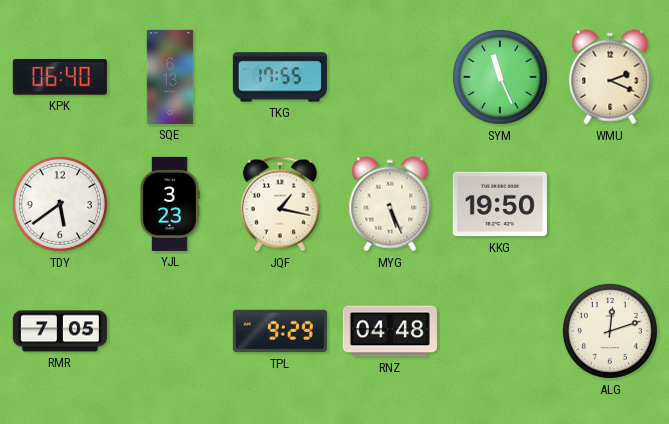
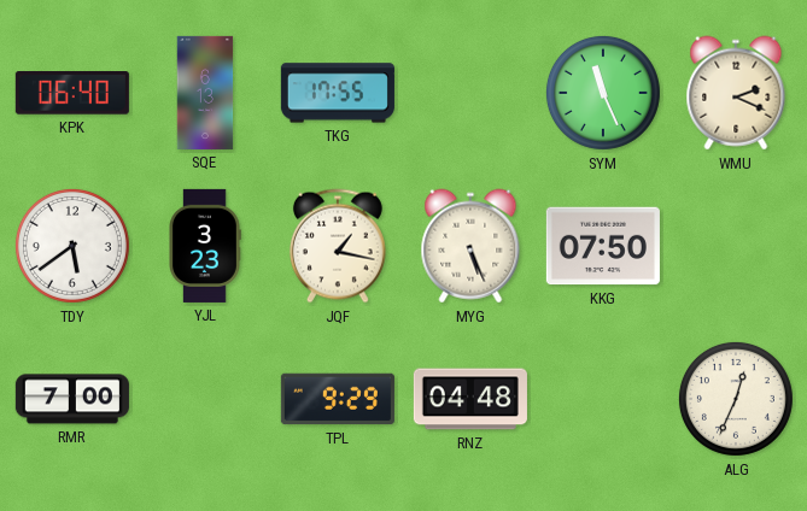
KKG: 19:50 -> 07:50 (603, 246)
RMR: 7:05 -> 7:00 (72, 399)
ALG: 12:12 -> 12:34 (736, 399)
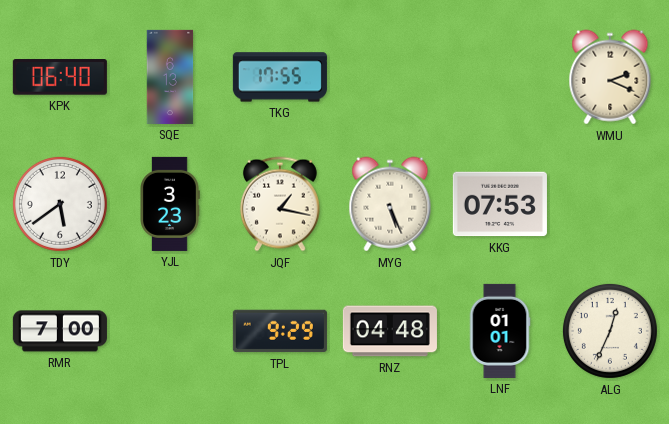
SYM: 11:26 -> none (603, 93)
KKG: 07:50 -> 07:53 (500, 204)
LNF: none -> 01:01 (500, 331)
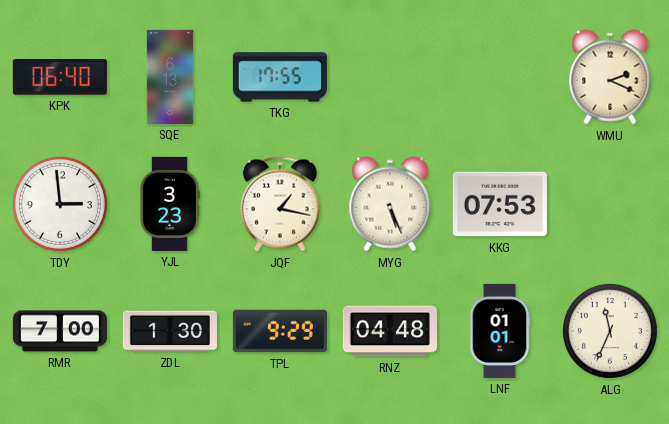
TDY: 5:39 -> 2:59 (60, 204)
ZDL: none -> 1:30 (170, 331)
ALG: 12:34 -> 11:34 (610, 331)
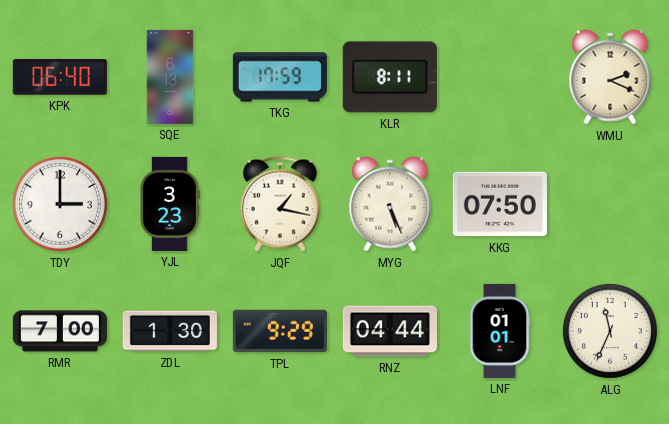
TKG: 17:55 -> 17:59 (280, 77)
KLR: none -> 8:11 (390, 77)
TDY: 2:59 -> 3:00 (60, 204)
KKG: 07:53 -> 07:50 (500, 204)
RNZ: 04:48 -> 04:44 (390, 331)
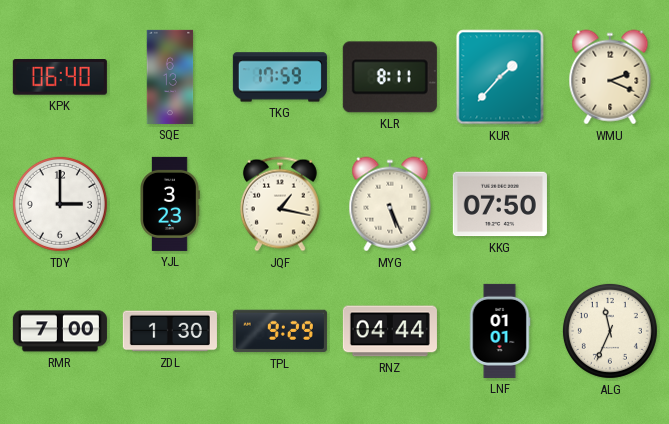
KUR: none -> 1:37 (500, 77)
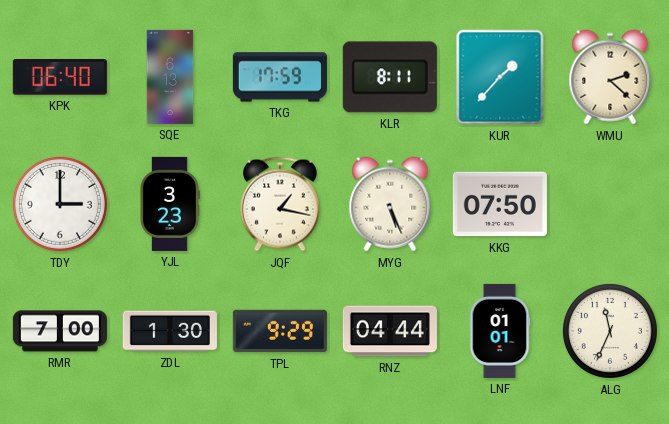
WMU: 2:19 -> 2:22 (610, 77)
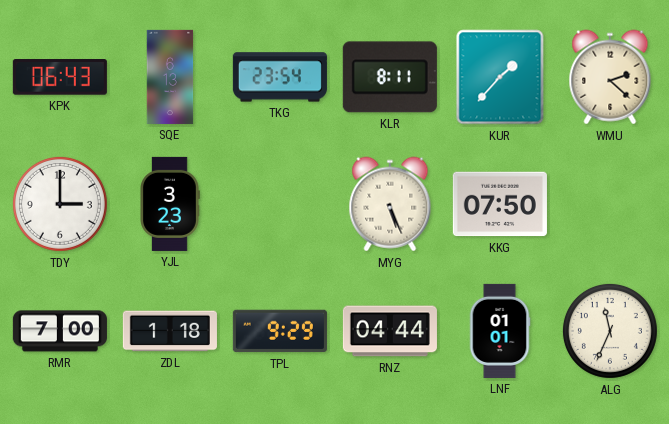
KPK: 06:40 -> 06:43 (60, 78)
TKG: 17:59 -> 23:54 (280, 77)
JQF: 1:17 -> none (280, 204)
ZDL: 1:30 -> 1:18 (170, 331)
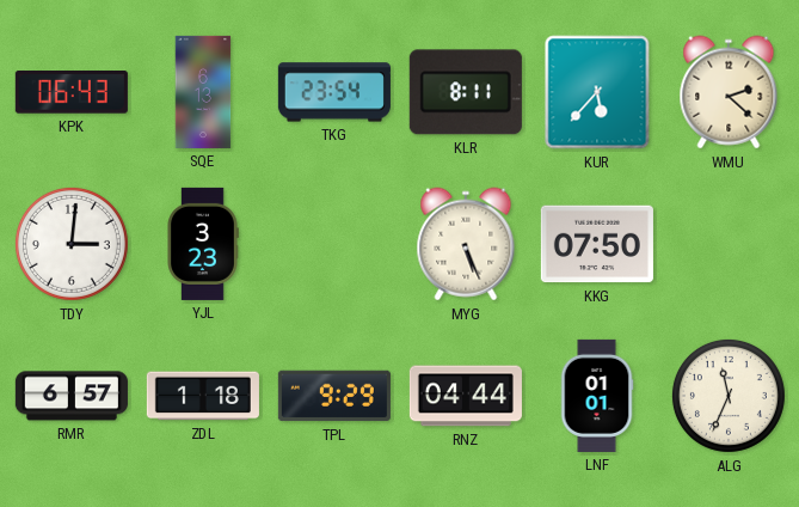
KUR: 1:37 -> 5:37 (597, 92)
TDY: 3:00 -> 3:01 (72, 244)
RMR: 7:00 -> 6:57 (72, 396)
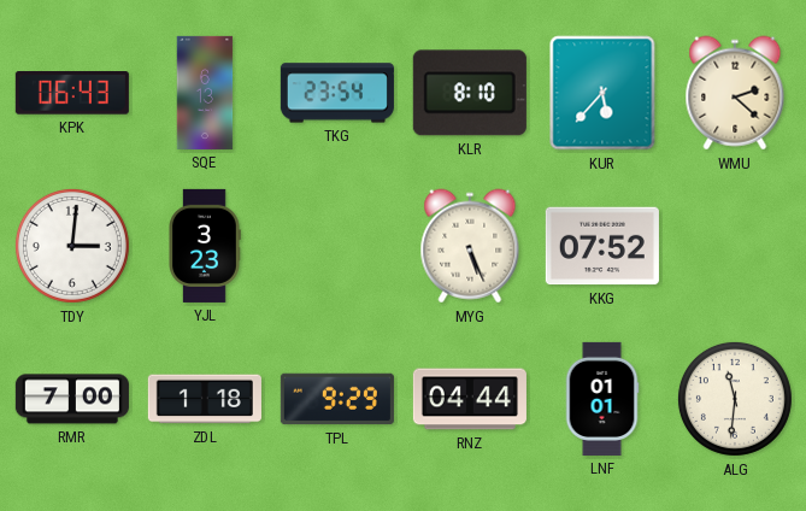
KLR: 8:11 -> 8:10 (470, 93)
KKG: 07:50 -> 07:52 (602, 246)
RMR: 6:57 -> 7:00 (72, 399)
ALG: 11:34 -> 11:31 (735, 399)
